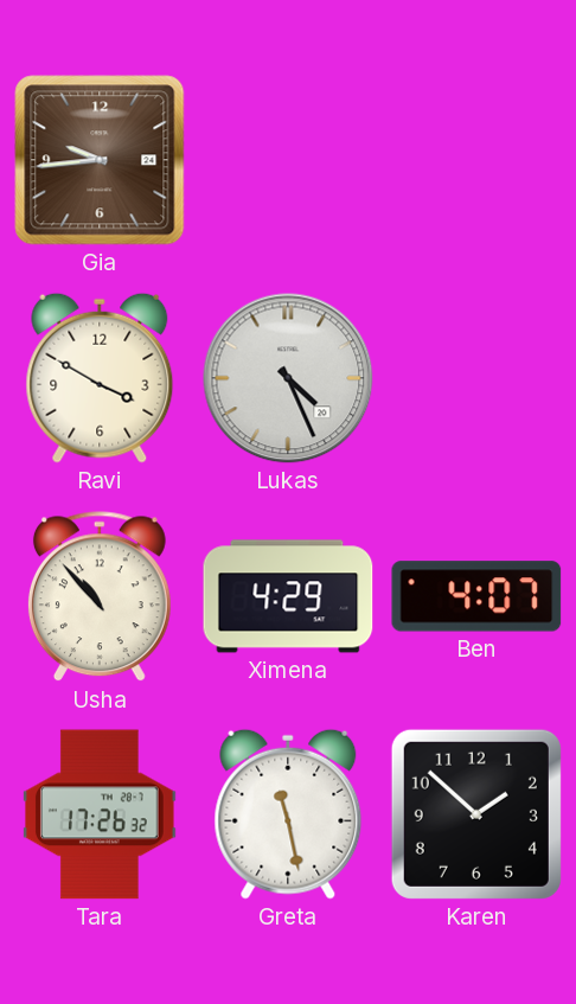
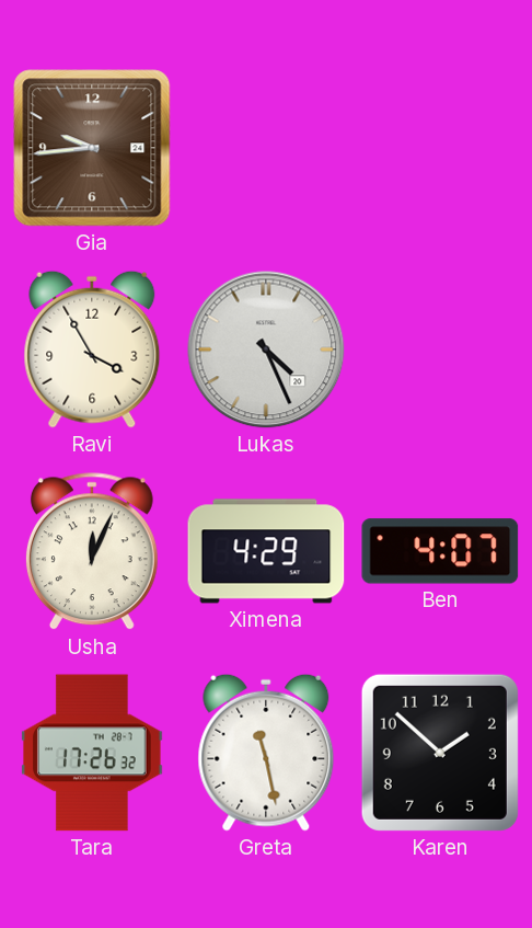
Ravi: 3:50 -> 3:55 (92, 350)
Usha: 10:53 -> 12:04 (92, 552)
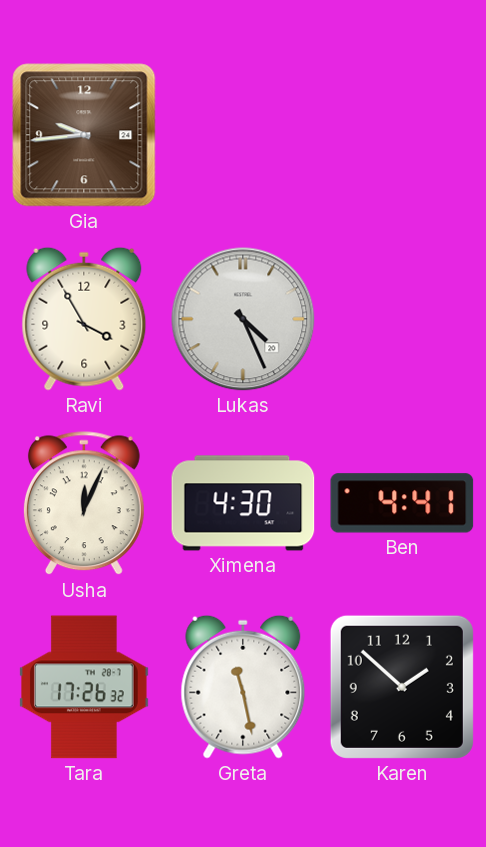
Ximena: 4:29 -> 4:30 (243, 503)
Ben: 4:07 -> 4:41 (402, 503)
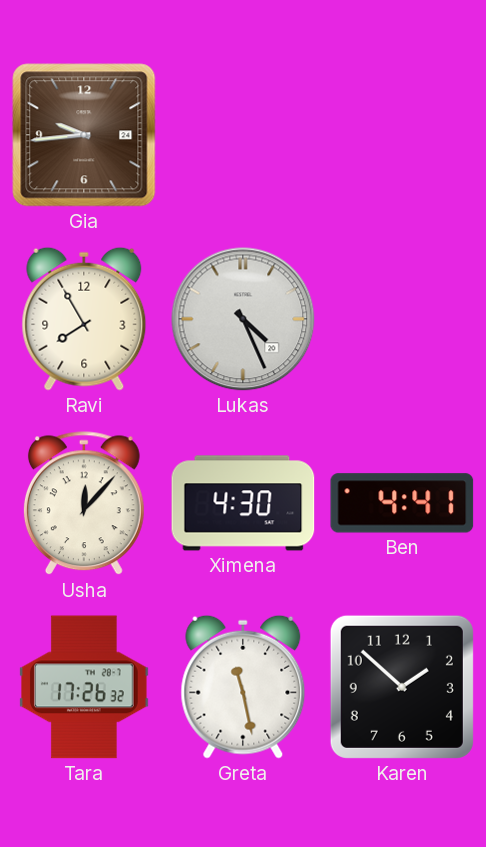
Ravi: 3:55 -> 7:55 (84, 319)
Usha: 12:04 -> 12:07 (84, 504)
